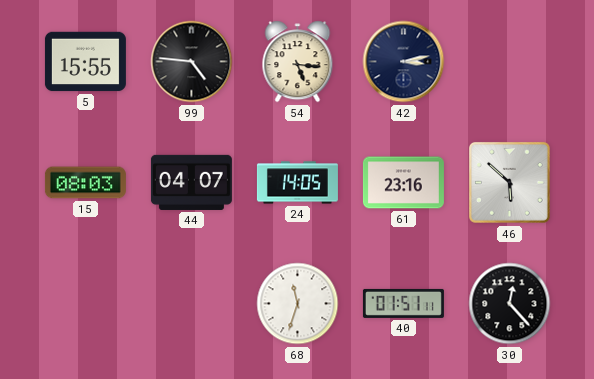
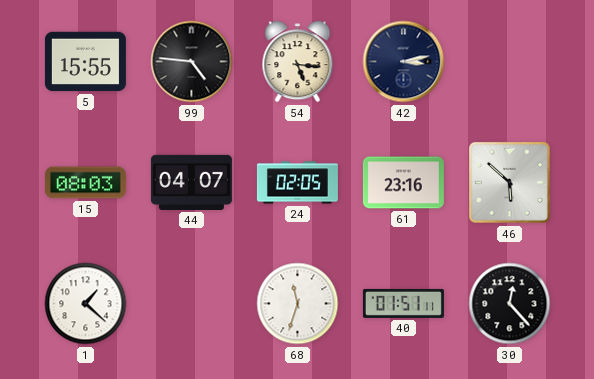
24: 14:05 -> 02:05 (297, 183)
1: none -> 1:22 (86, 304)
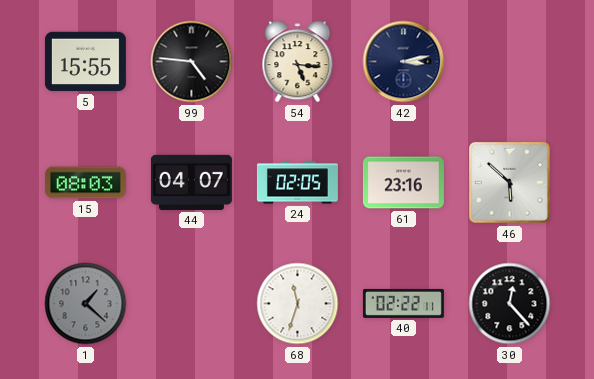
1 dial: white -> grey (86, 304)
40: 01:51 -> 02:22 (403, 303)
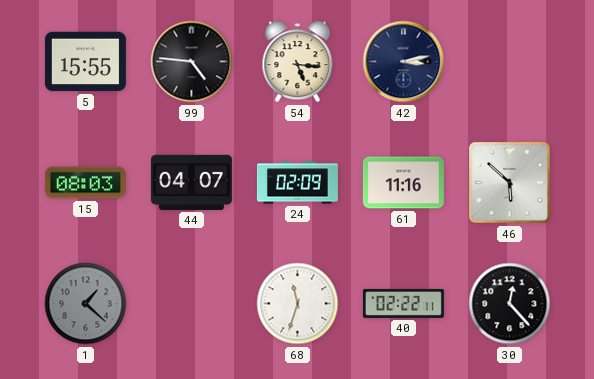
24: 02:05 -> 02:09 (297, 183)
61: 23:16 -> 11:16 (403, 183)
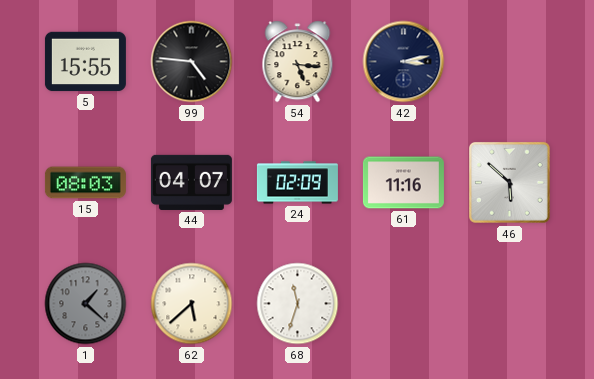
62: none -> 5:38 (192, 304)
40: 02:22 -> none (403, 303)
30: 12:23 -> none (510, 304)
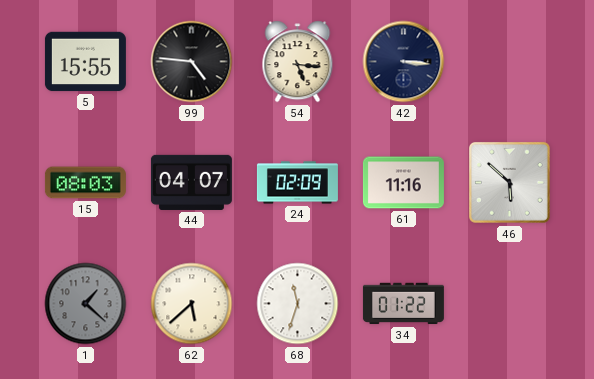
42: 3:13 -> 3:16 (404, 62)
34: none -> 01:22 (403, 304)
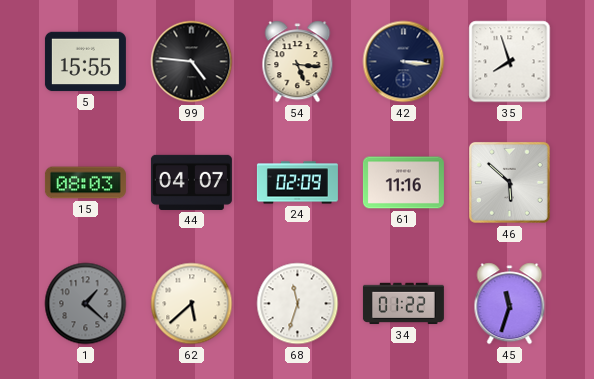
35: none -> 7:57 (510, 62)
45: none -> 11:33 (510, 304)
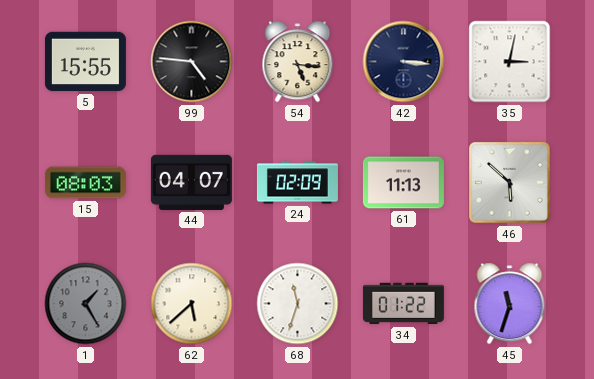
35: 7:57 -> 3:02 (510, 62)
61: 11:16 -> 11:13 (403, 183)
1: 1:22 -> 1:25 (86, 304)
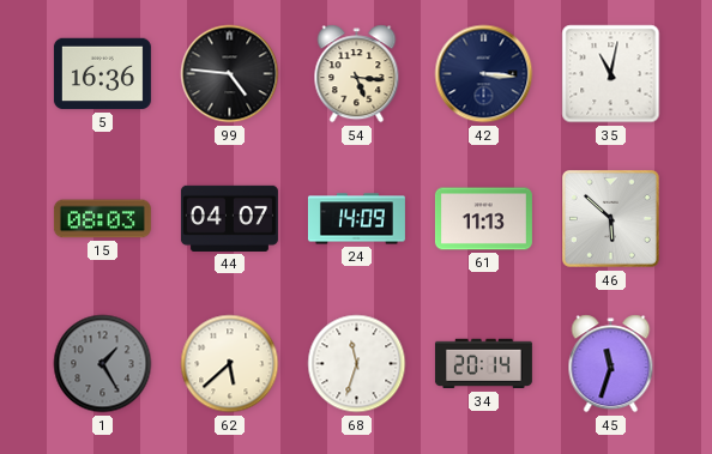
5: 15:55 -> 16:36 (102, 74)
35: 3:02 -> 11:02 (611, 74)
24: 02:09 -> 14:09 (356, 219)
34: 01:22 -> 20:14 (483, 364)
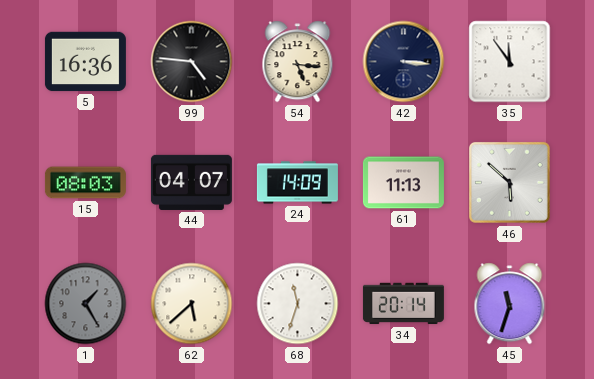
35: 11:02 -> 11:54 (510, 62)
